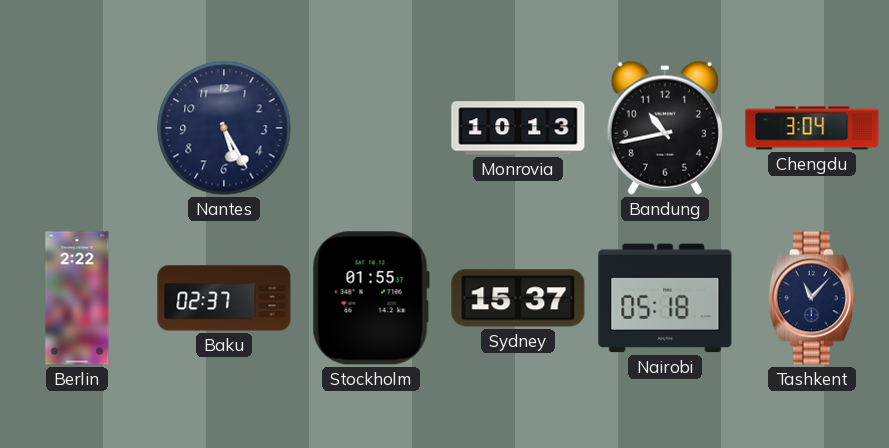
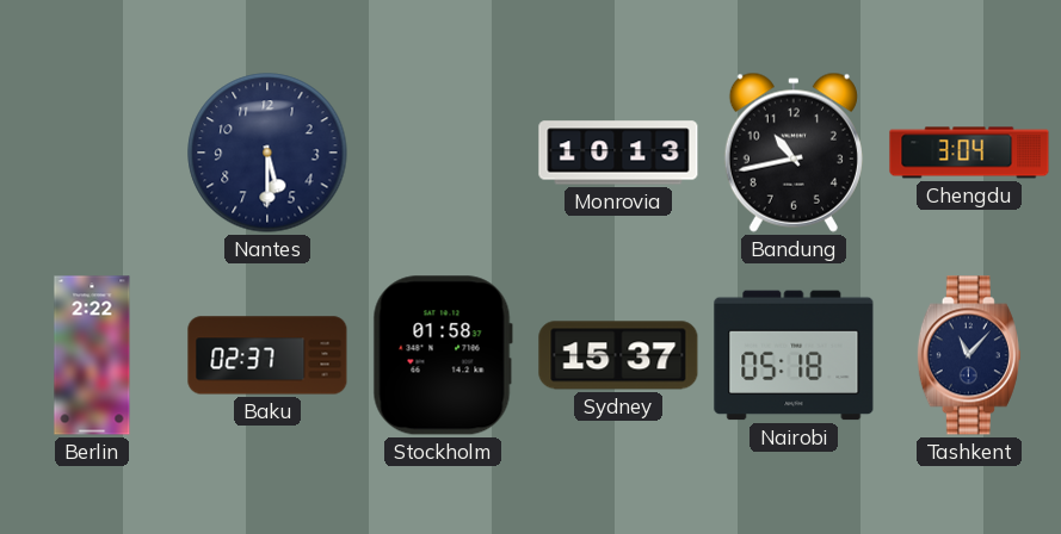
Nantes: 5:25 -> 5:30 (267, 153)
Stockholm: 01:55 -> 01:58 (443, 355)
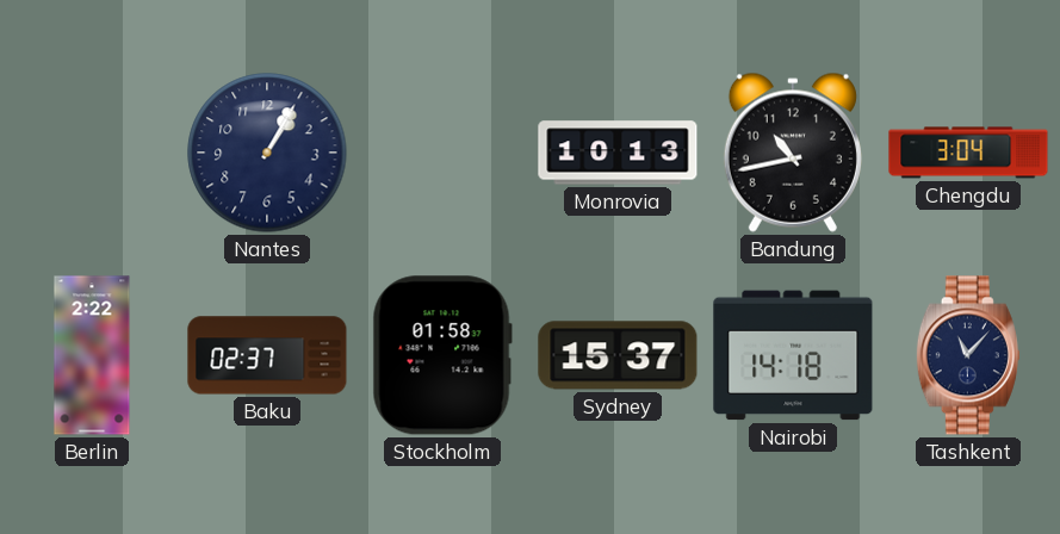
Nantes: 5:30 -> 1:05 (267, 153)
Nairobi: 05:18 -> 14:18 (793, 355)
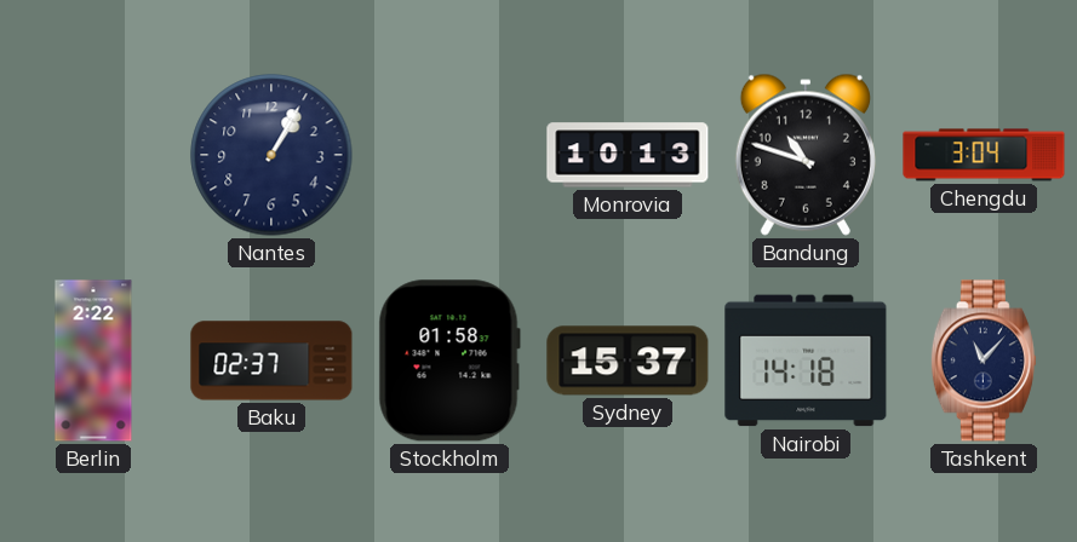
Bandung: 10:43 -> 10:48 (806, 155)
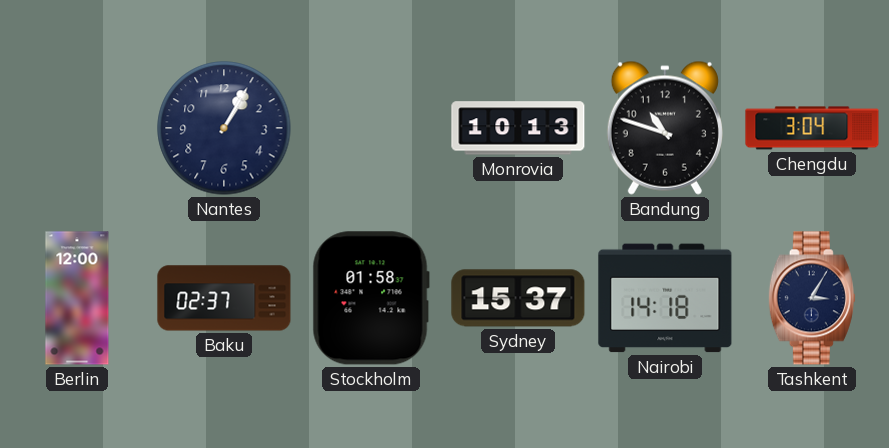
Berlin: 2:22 -> 12:00 (77, 298)
Tashkent: 11:07 -> 3:05 (812, 298)
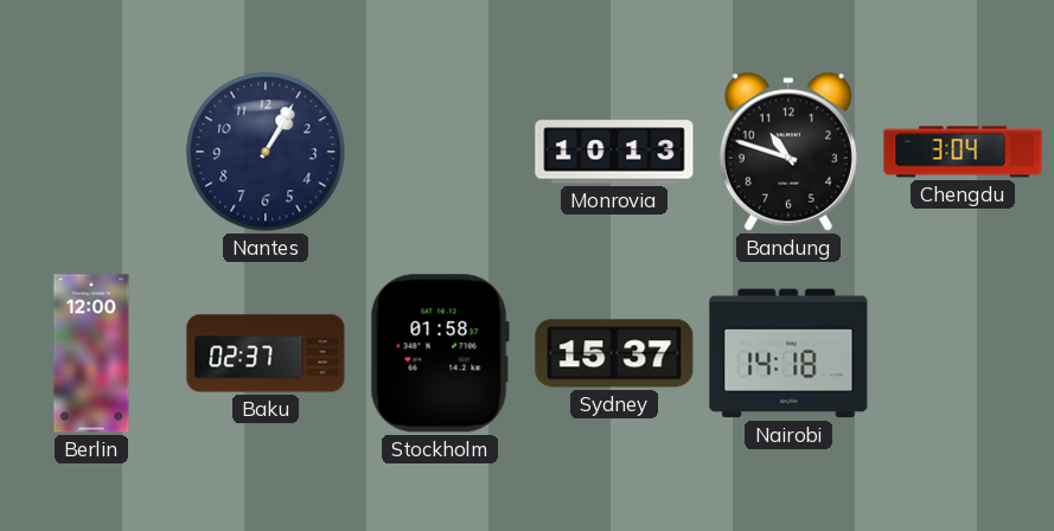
Tashkent: 3:05 -> none (812, 298)
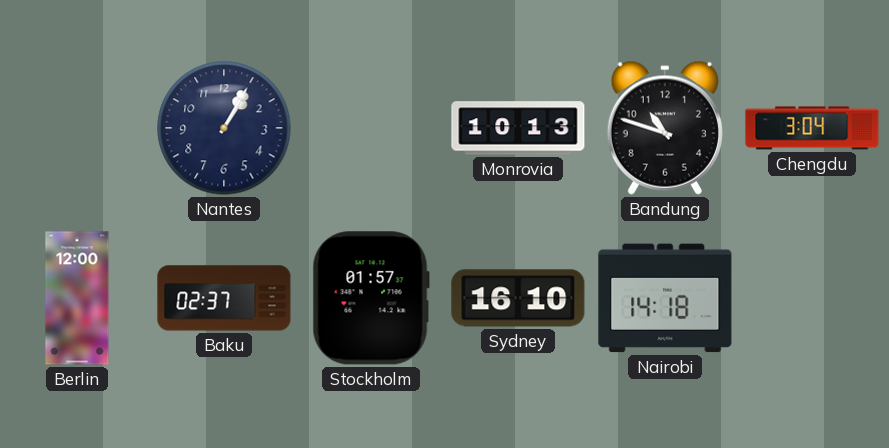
Stockholm: 01:58 -> 01:57 (371, 298)
Sydney: 15:37 -> 16:10 (518, 298)
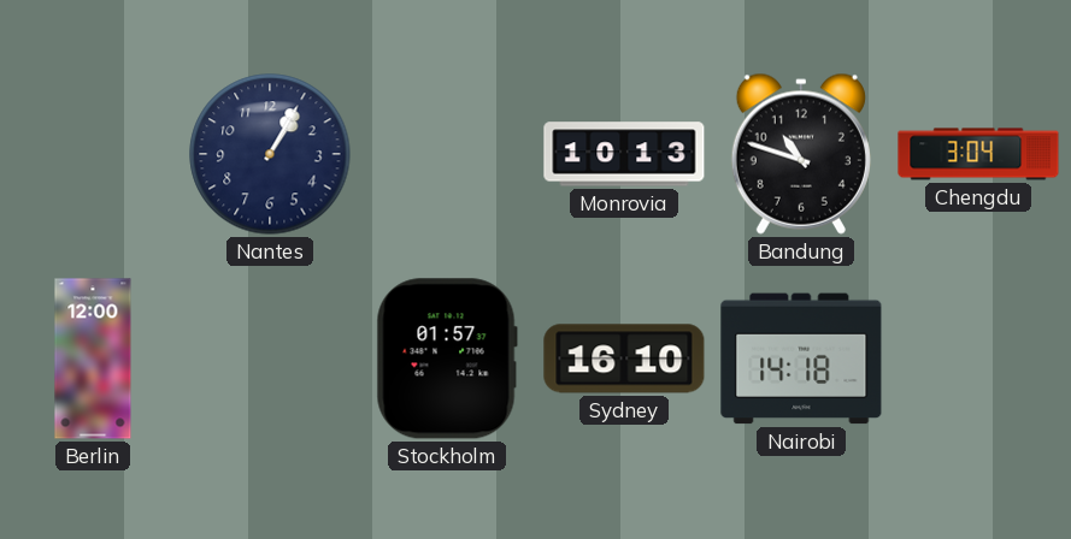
Baku: 02:37 -> none (224, 298)
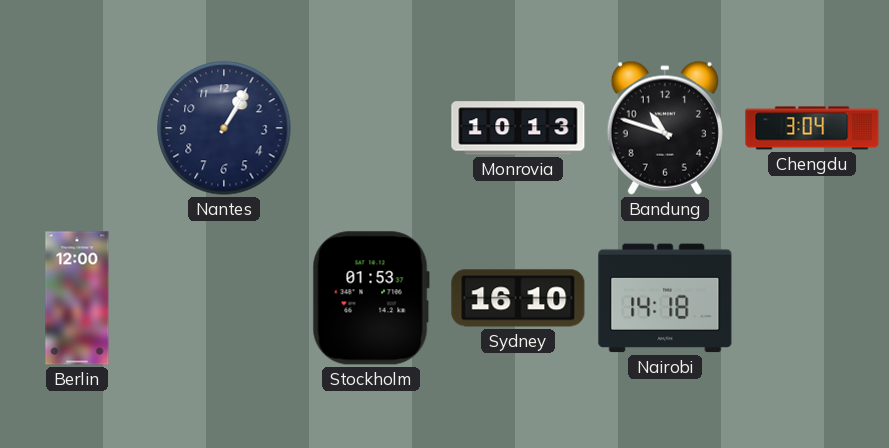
Stockholm: 01:57 -> 01:53 (371, 298)
